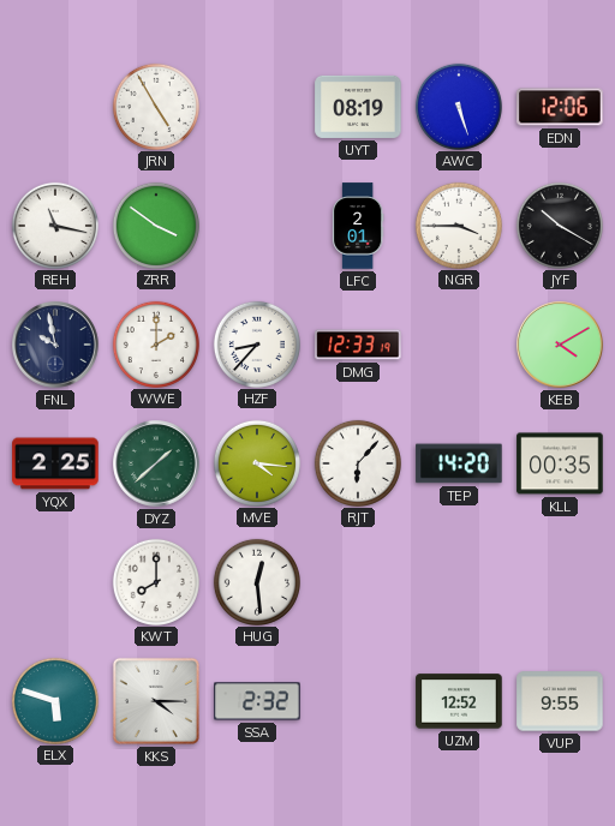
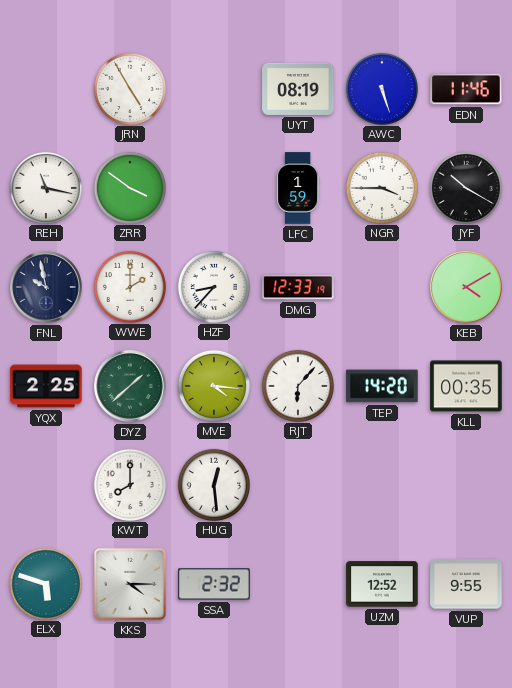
EDN: 12:06 -> 11:46 (466, 89)
LFC: 2:01 -> 1:59 (298, 188)
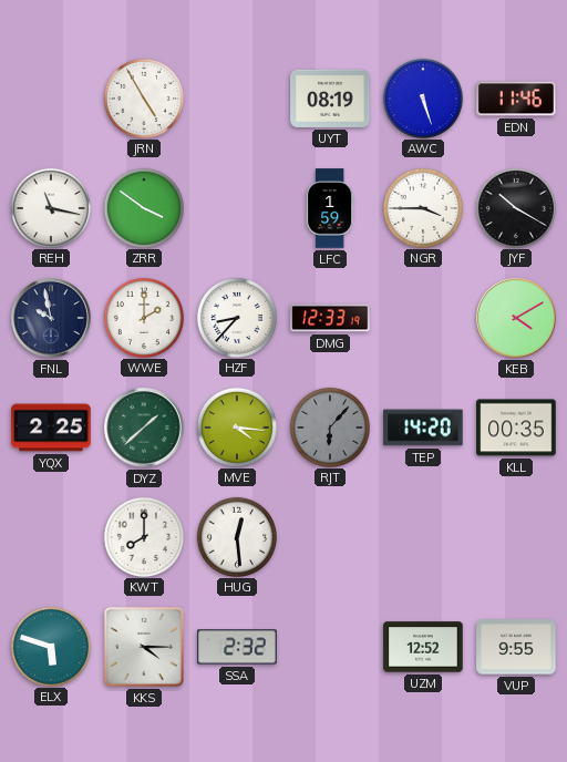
RJT dial: white -> grey (329, 426)
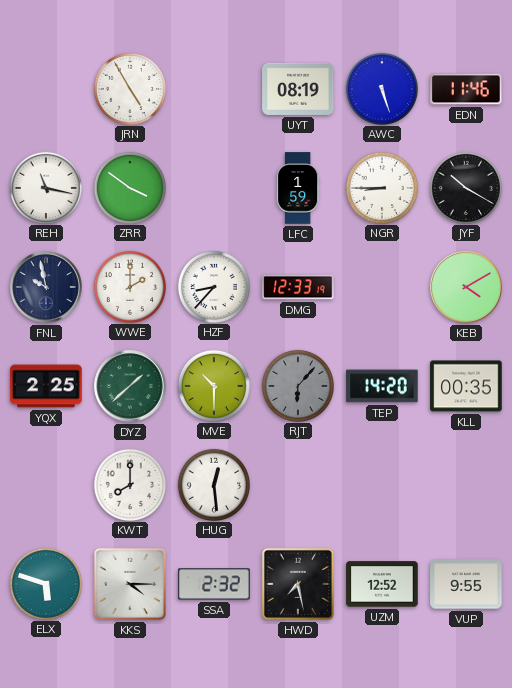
NGR: 3:45 -> 8:45 (381, 187)
MVE: 4:16 -> 10:30 (213, 385)
HWD: none -> 7:28 (298, 584)
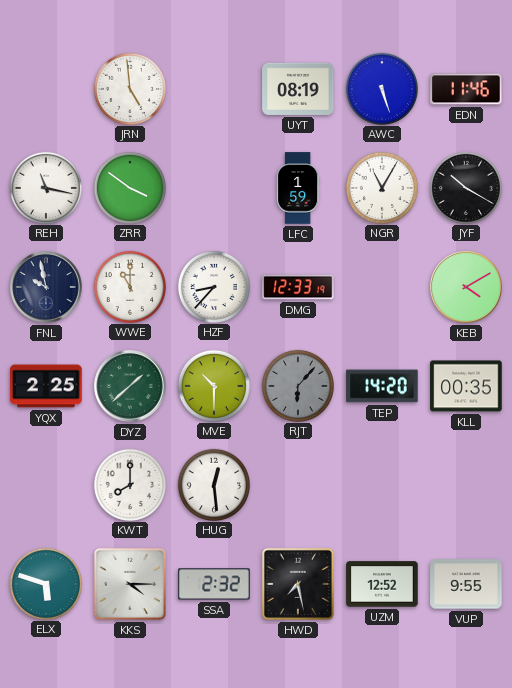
JRN: 4:55 -> 4:59 (129, 88)
NGR: 8:45 -> 11:05 (381, 187)
WWE: 2:00 -> 11:00 (129, 286)
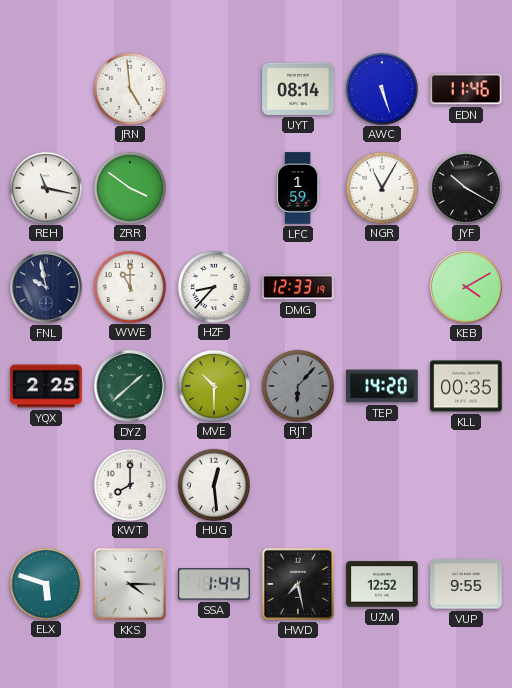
UYT: 08:19 -> 08:14 (298, 89)
SSA: 2:32 -> 1:44 (214, 584)
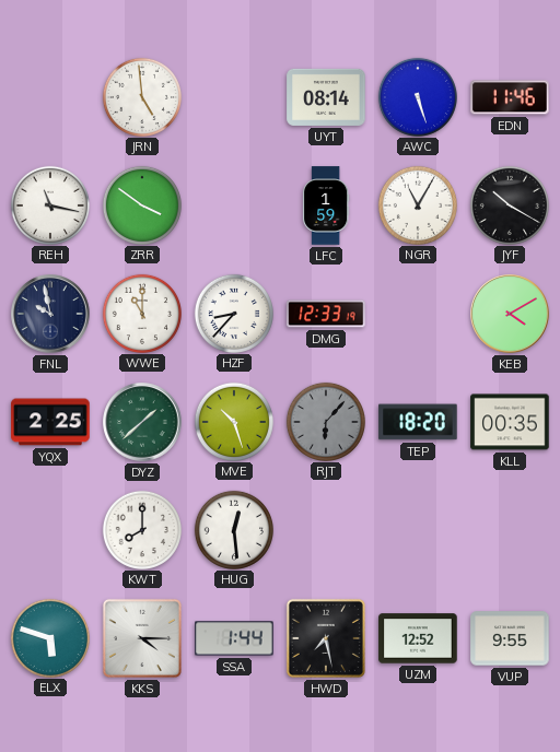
MVE: 10:30 -> 10:27 (233, 421)
TEP: 14:20 -> 18:20 (418, 422)
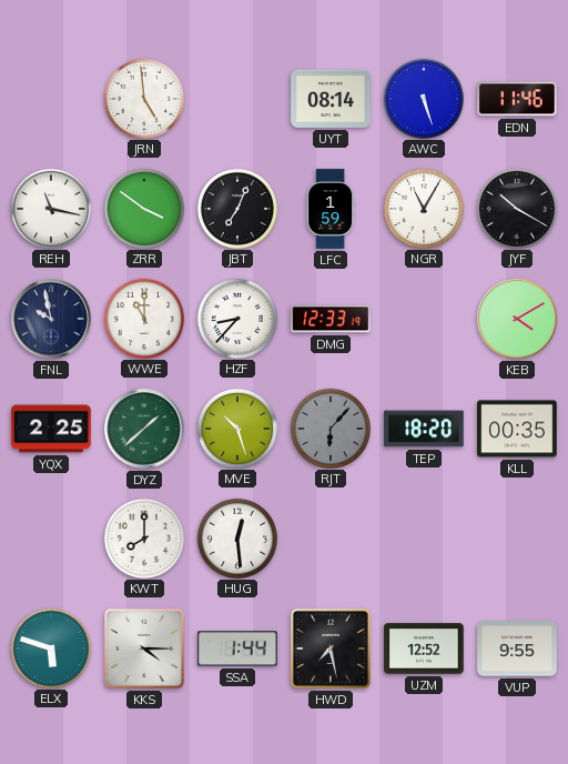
JBT: none -> 7:04 (236, 208)
